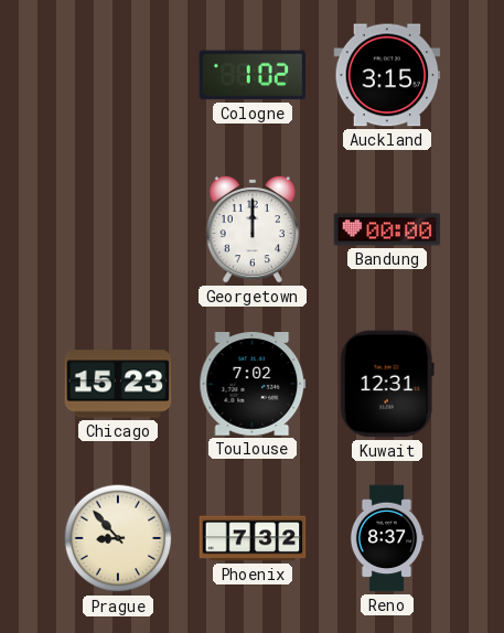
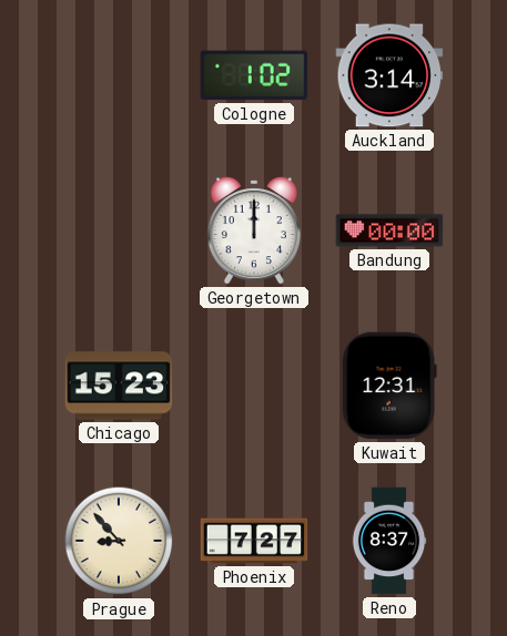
Auckland: 3:15 -> 3:14 (389, 75)
Toulouse: 7:02 -> none (253, 385)
Phoenix: 7:32 -> 7:27 (254, 541)
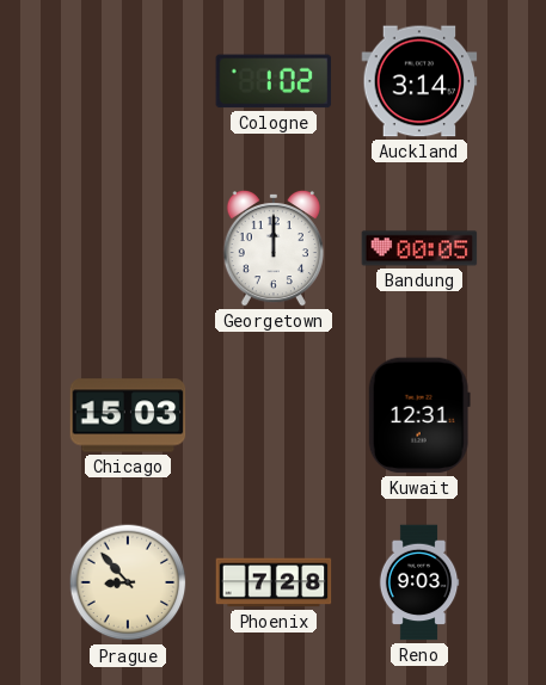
Bandung: 00:00 -> 00:05 (419, 248)
Chicago: 15:23 -> 15:03 (128, 415)
Phoenix: 7:27 -> 7:28 (274, 582)
Reno: 8:37 -> 9:03 (419, 582)
